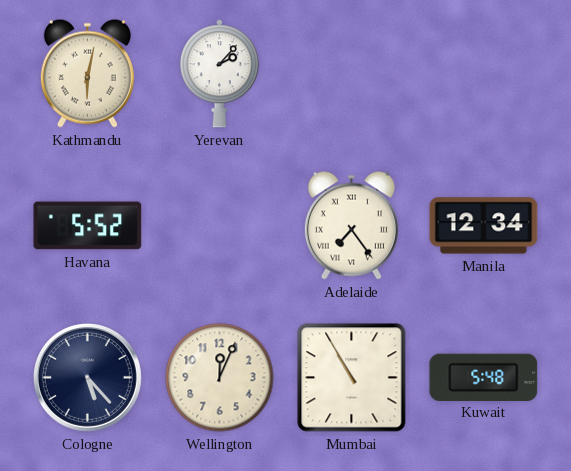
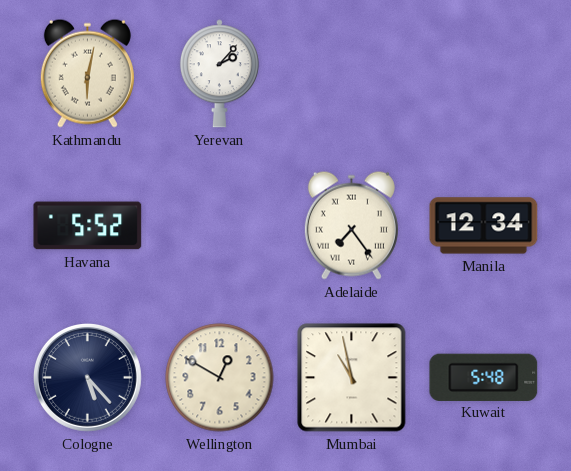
Wellington: 12:04 -> 12:50 (220, 378)
Mumbai: 10:55 -> 10:58 (352, 378)
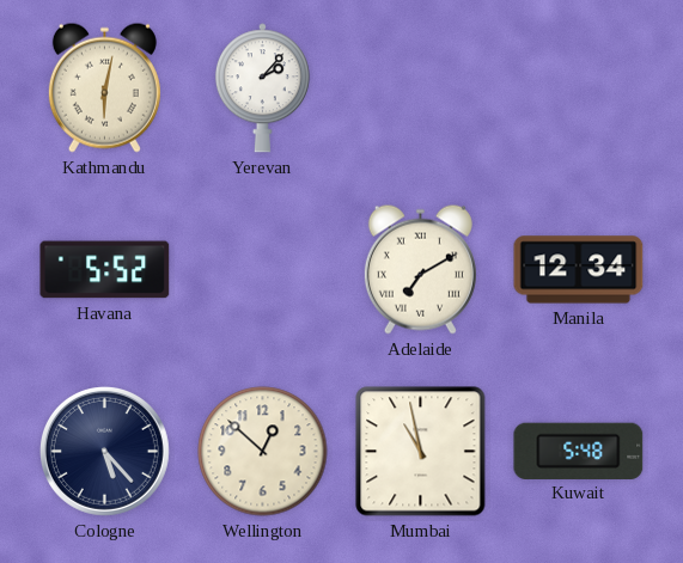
Adelaide: 7:24 -> 7:10 (420, 269)
Wellington: 12:50 -> 12:52 (263, 452)
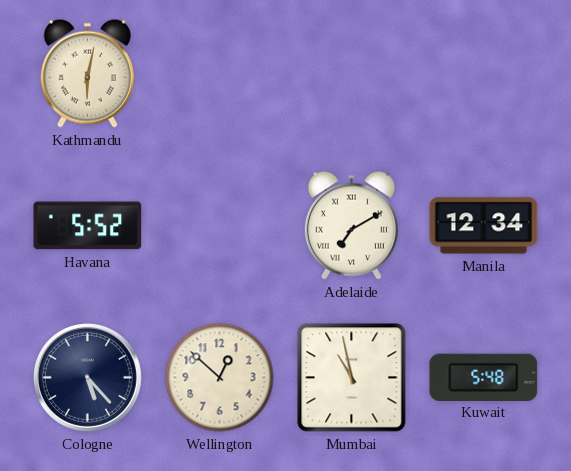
Yerevan: 2:07 -> none (262, 88)
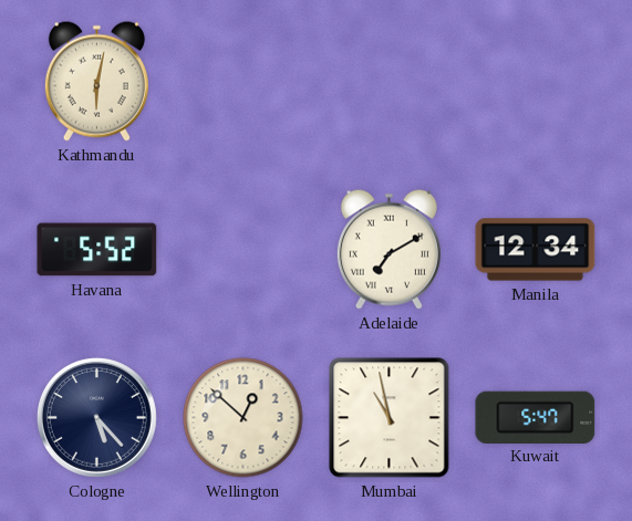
Kuwait: 5:48 -> 5:47 (536, 417)
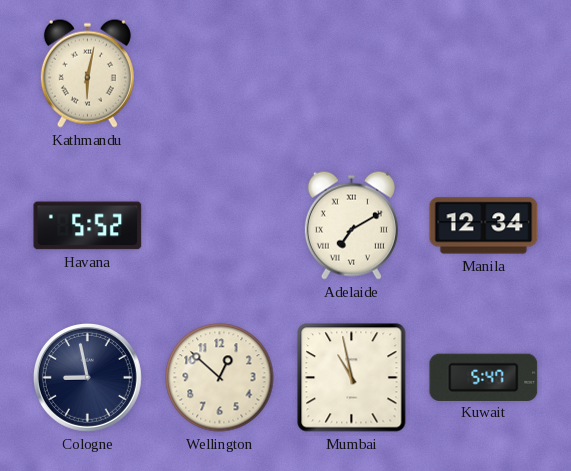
Cologne: 5:23 -> 8:58 (87, 377)
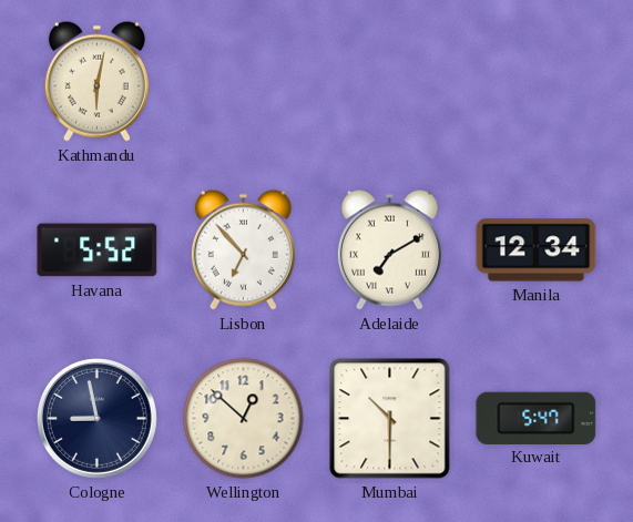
Lisbon: none -> 6:53 (243, 249)
Mumbai: 10:58 -> 10:30 (390, 419)
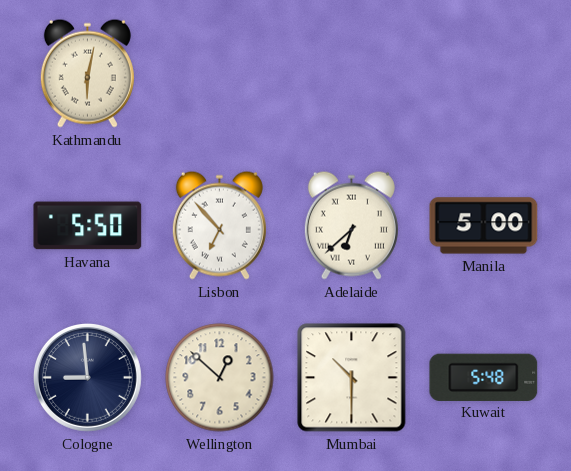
Havana: 5:52 -> 5:50 (88, 226)
Adelaide: 7:10 -> 6:38 (351, 225)
Manila: 12:34 -> 5:00 (484, 226)
Cologne: 8:58 -> 8:59 (87, 377)
Kuwait: 5:47 -> 5:48 (484, 377)
